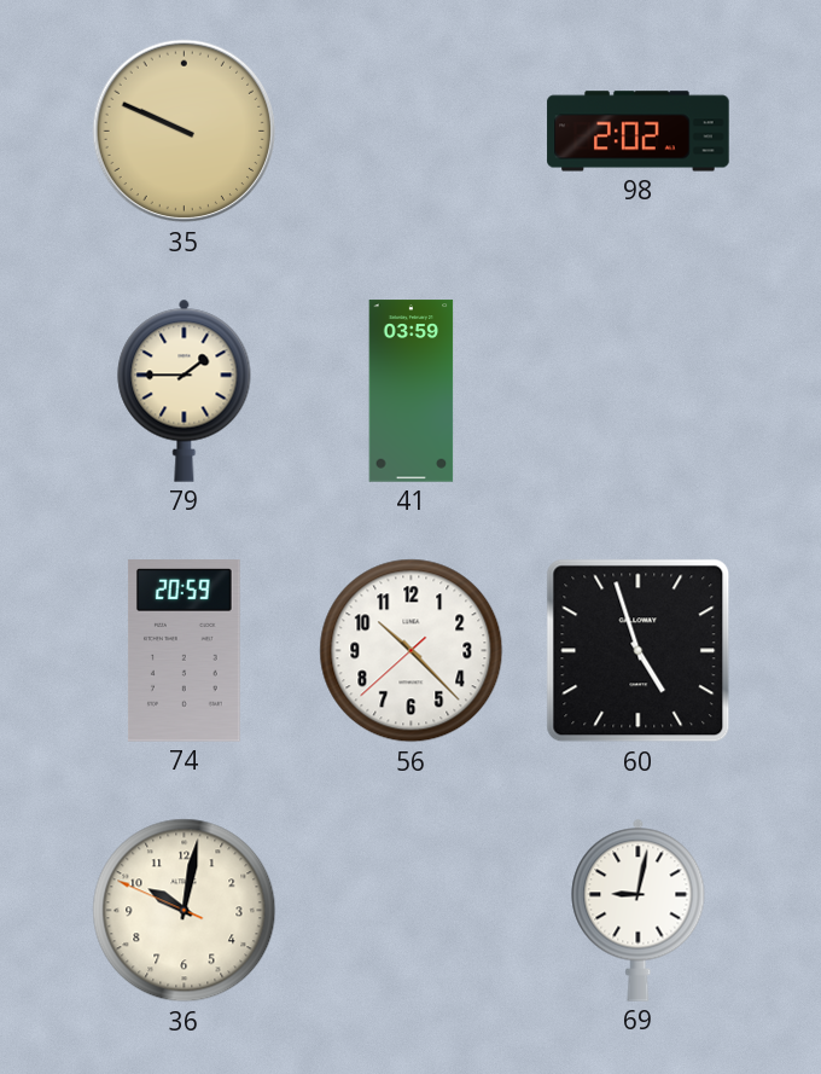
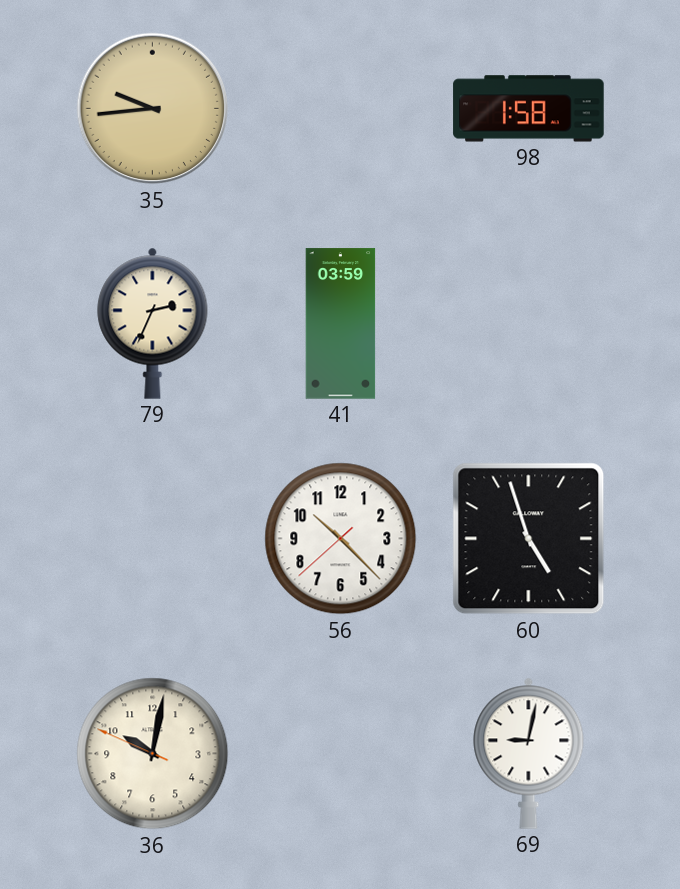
35: 9:49 -> 9:44 (153, 109)
98: 2:02 -> 1:58 (529, 109)
79: 1:45 -> 2:34 (153, 323)
74: 20:59 -> none (185, 651)
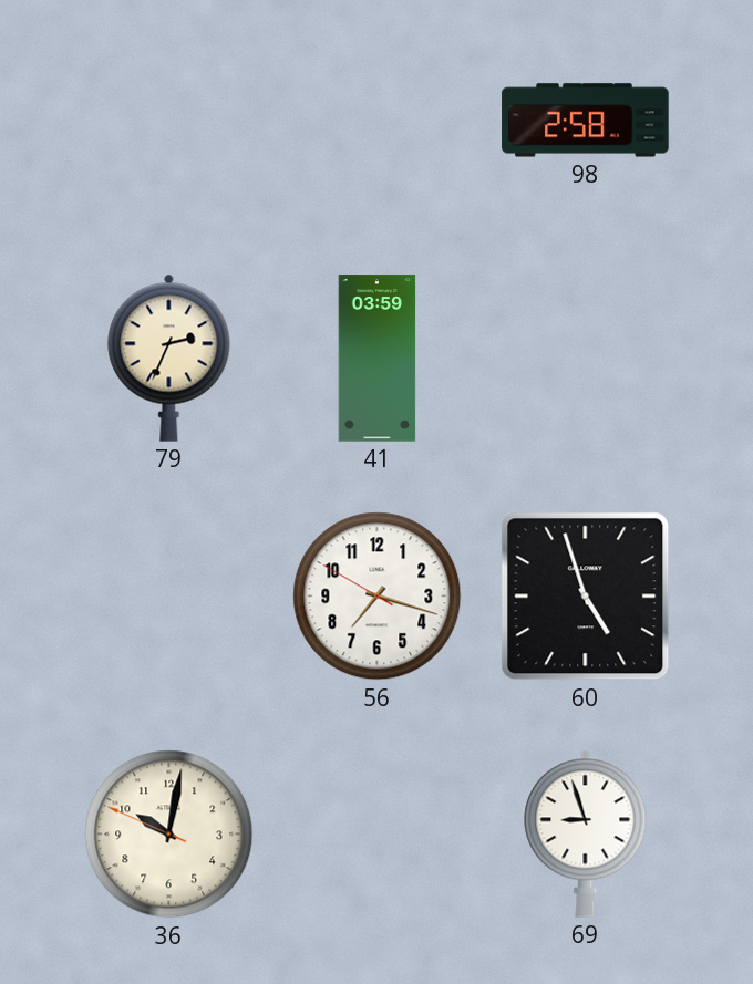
35: 9:44 -> none (153, 109)
98: 1:58 -> 2:58 (586, 121)
56: 10:22 -> 7:17 (378, 597)
69: 9:02 -> 8:57 (586, 833)
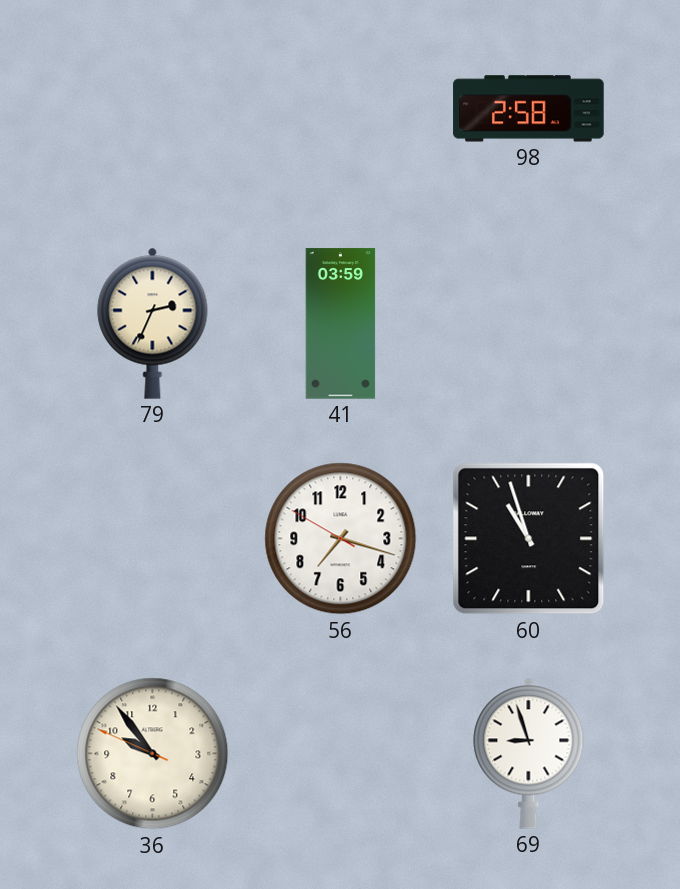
60: 4:57 -> 10:57 (529, 539)
36: 10:01 -> 9:53 (153, 754)
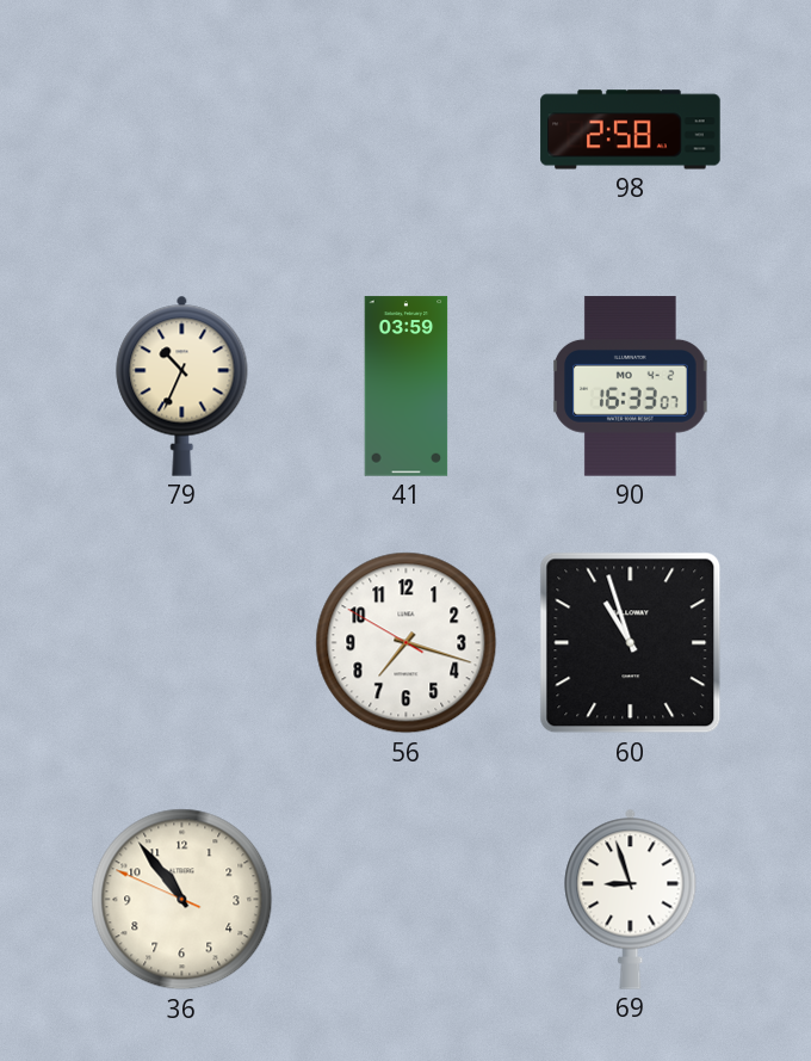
79: 2:34 -> 10:34 (182, 385)
90: none -> 16:33 (631, 387)
36: 9:53 -> 10:53 (182, 900)
